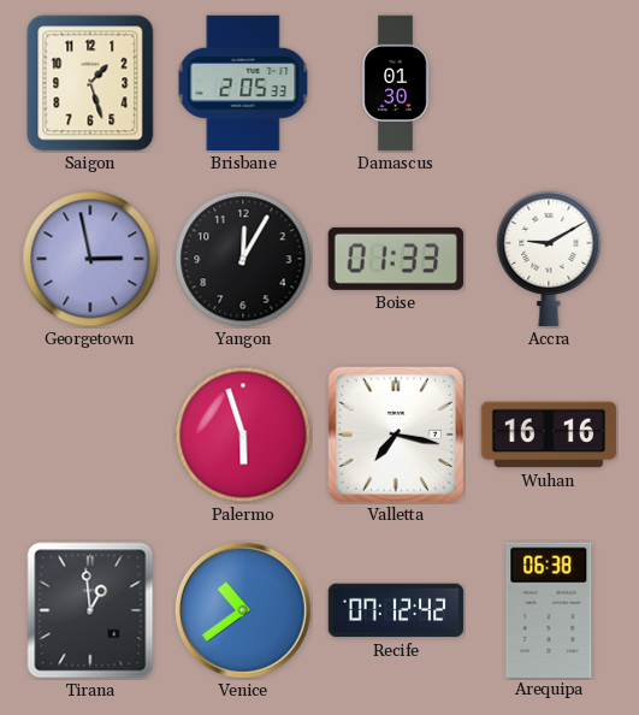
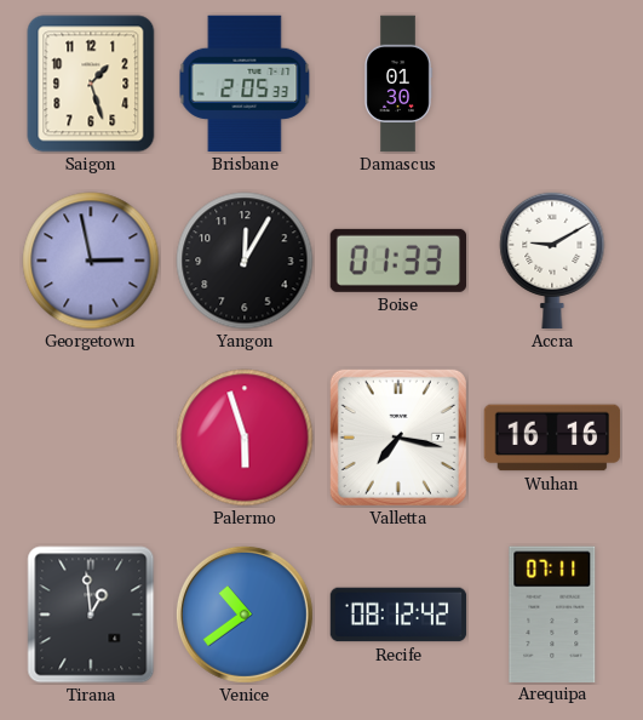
Recife: 07:12 -> 08:12 (398, 615)
Arequipa: 06:38 -> 07:11 (552, 613)
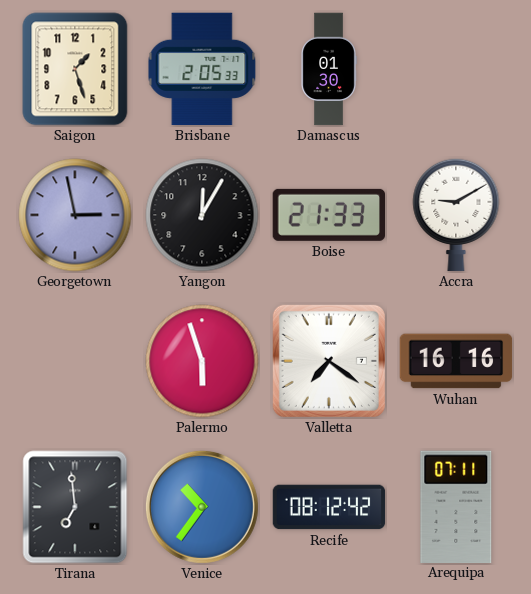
Boise: 01:33 -> 21:33 (328, 215)
Valletta: 7:17 -> 7:21 (329, 361)
Tirana: 12:59 -> 6:59 (75, 507)
Venice: 10:39 -> 10:36 (202, 507)
